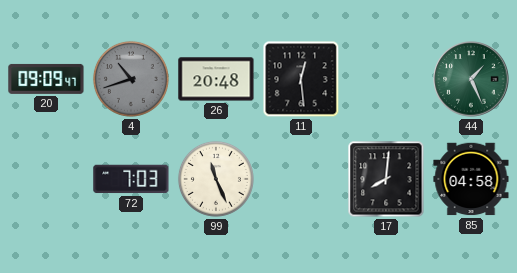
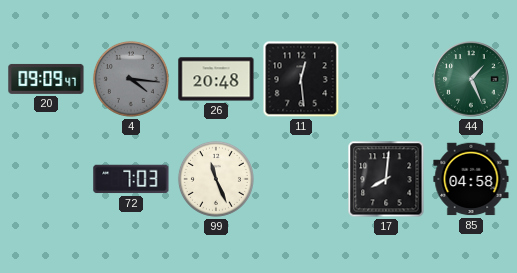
4: 10:42 -> 4:16 (131, 79)
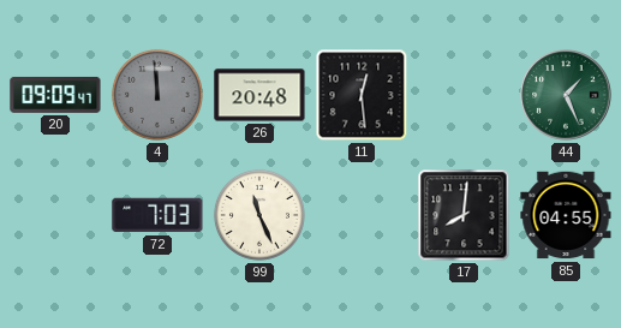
4: 4:16 -> 11:59 (157, 95)
85: 04:58 -> 04:55 (566, 215)
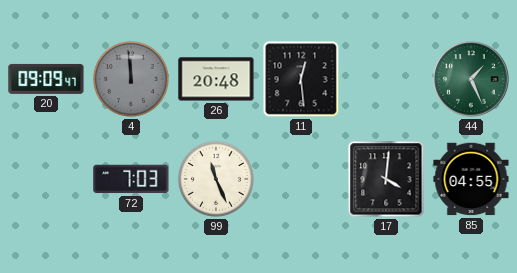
17: 8:01 -> 4:01 (386, 179)
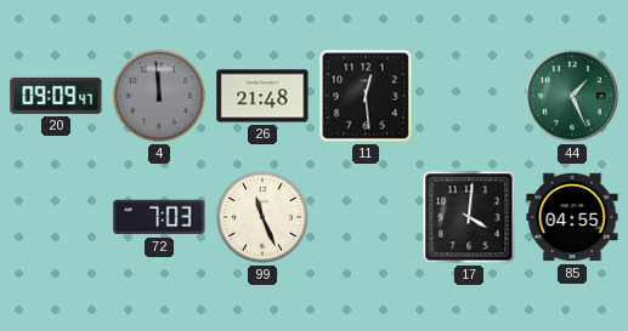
26: 20:48 -> 21:48 (262, 96)
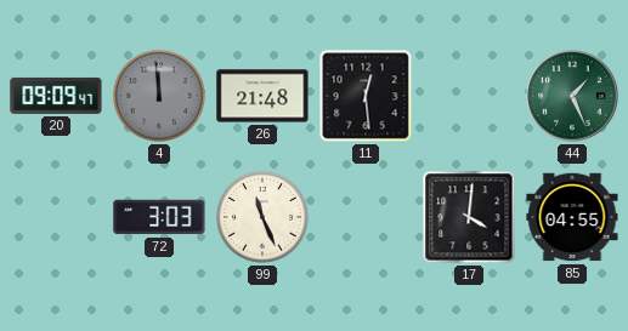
72: 7:03 -> 3:03 (159, 217)
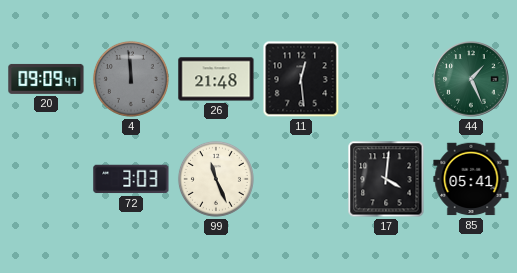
85: 04:55 -> 05:41 (471, 179)
